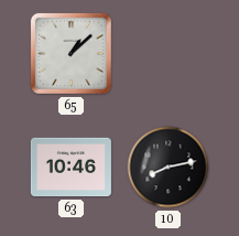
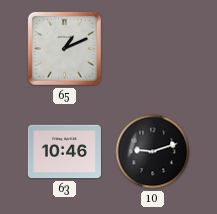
65: 1:08 -> 1:11 (64, 48)
10: 8:13 -> 9:12 (153, 152)
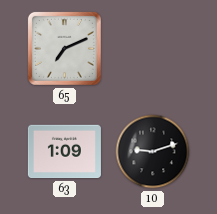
65: 1:11 -> 7:11 (64, 48)
63: 10:46 -> 1:09 (64, 152)
